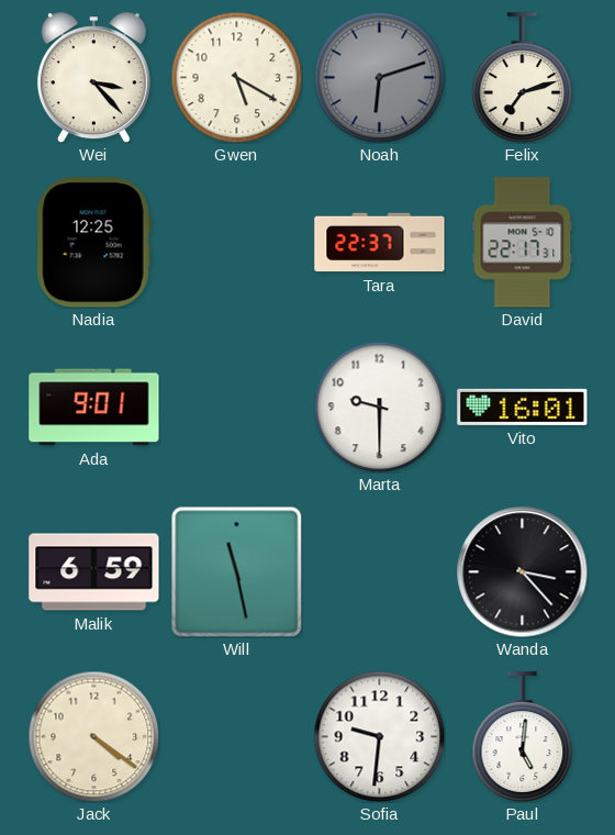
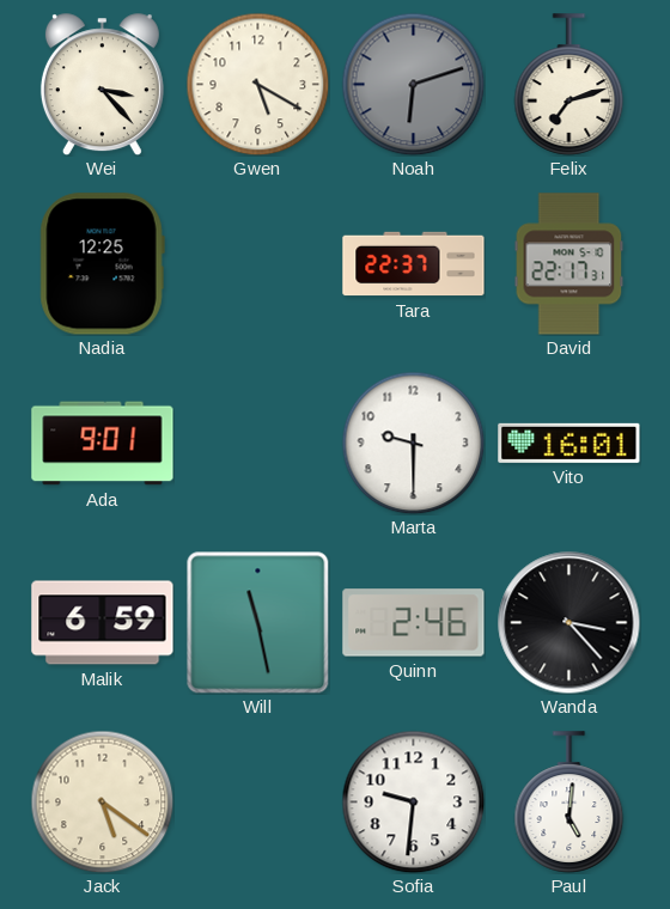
Quinn: none -> 2:46 (414, 623)
Jack: 4:21 -> 5:21 (102, 801)
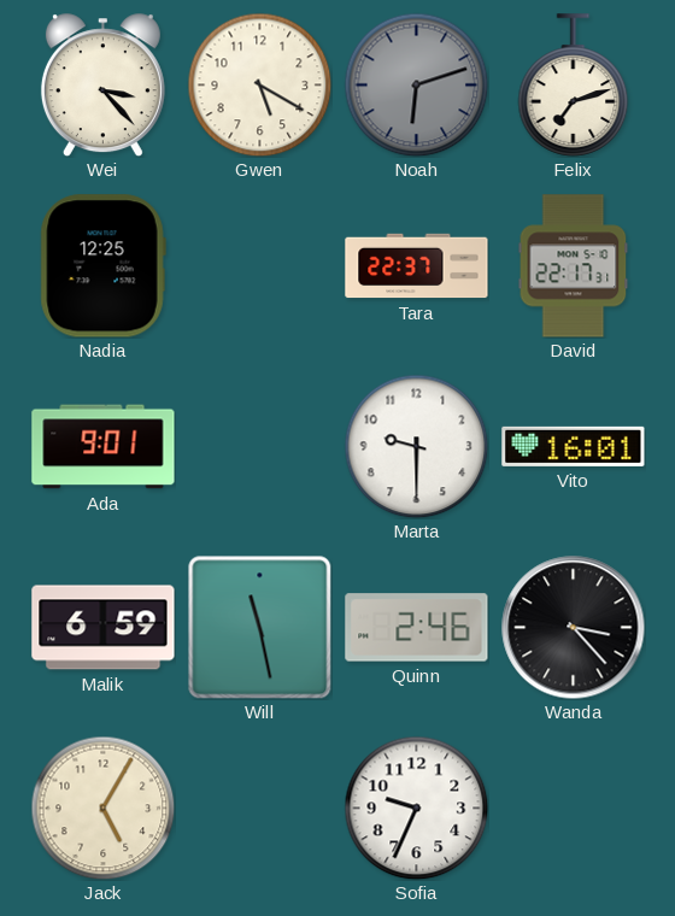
Jack: 5:21 -> 5:05 (102, 808)
Sofia: 9:31 -> 9:34 (416, 808)
Paul: 5:01 -> none (569, 803)
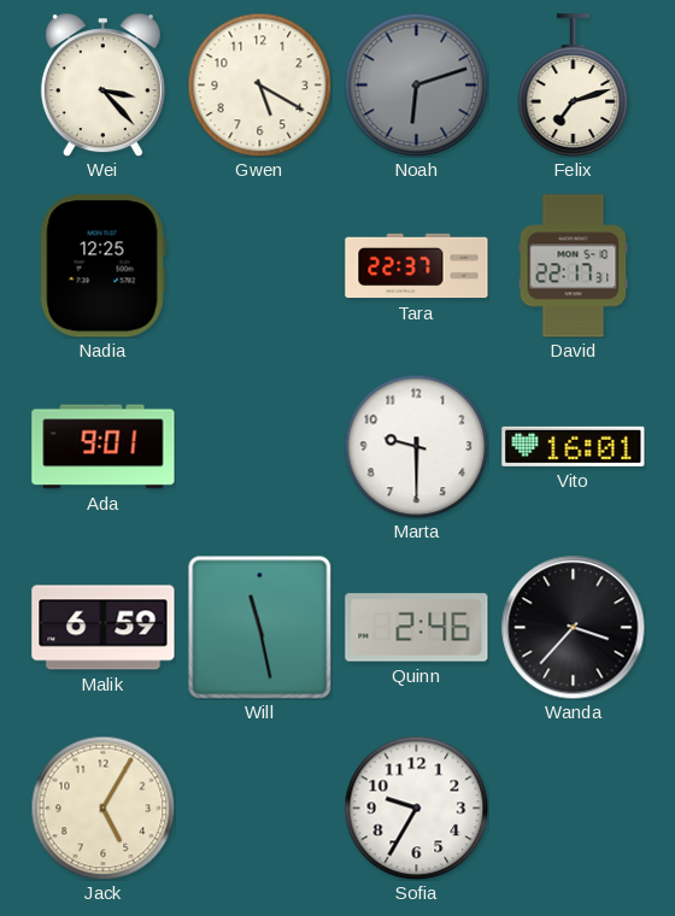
Wanda: 3:23 -> 3:37 (574, 628)
Sofia: 9:34 -> 9:35 (416, 808)
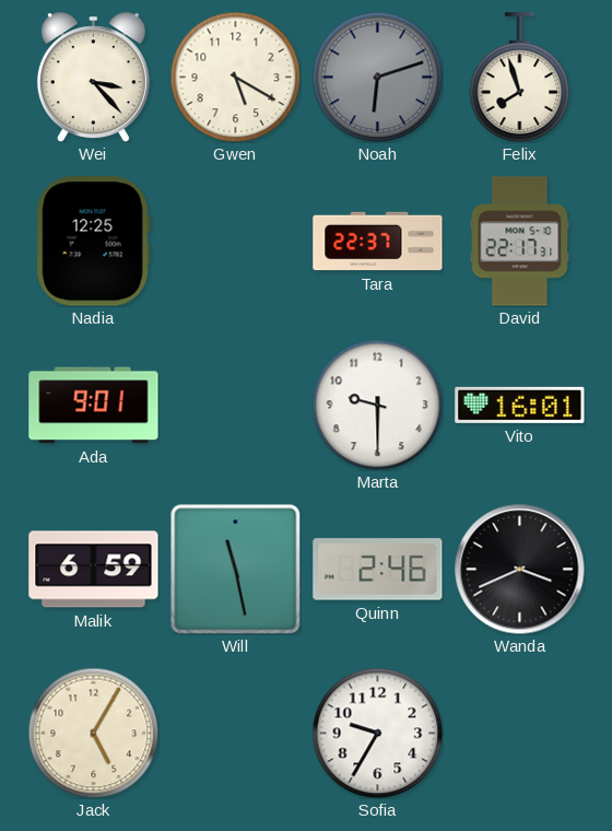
Felix: 7:12 -> 7:57 (520, 78)
Wanda: 3:37 -> 3:41 (520, 570)
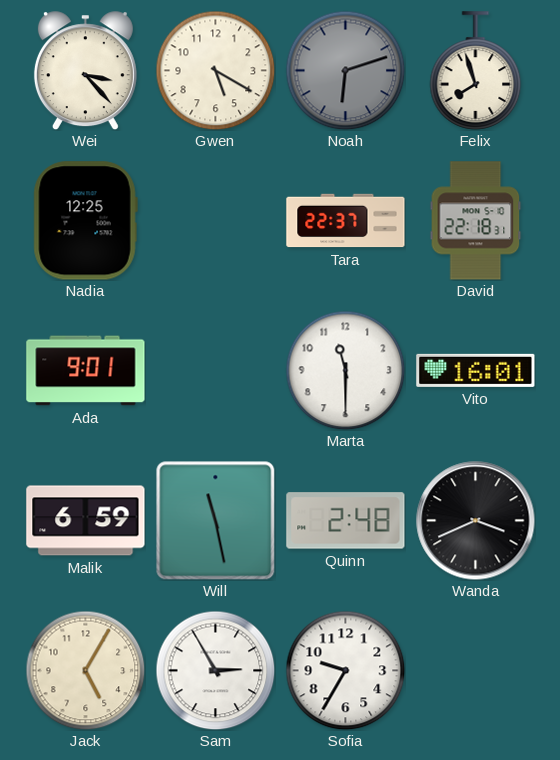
David: 22:17 -> 22:18 (476, 221)
Marta: 9:30 -> 11:30 (345, 370)
Quinn: 2:46 -> 2:48 (346, 521)
Sam: none -> 2:55 (215, 670)
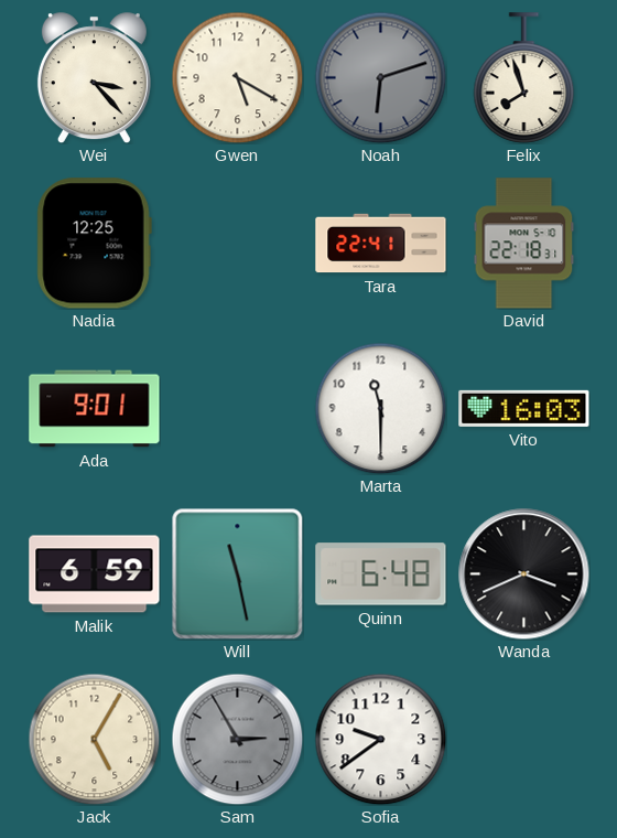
Tara: 22:37 -> 22:41 (381, 244)
Vito: 16:01 -> 16:03 (524, 408)
Quinn: 2:48 -> 6:48 (381, 574)
Sam dial: white -> grey (237, 739)
Sofia: 9:35 -> 9:39 (380, 739)
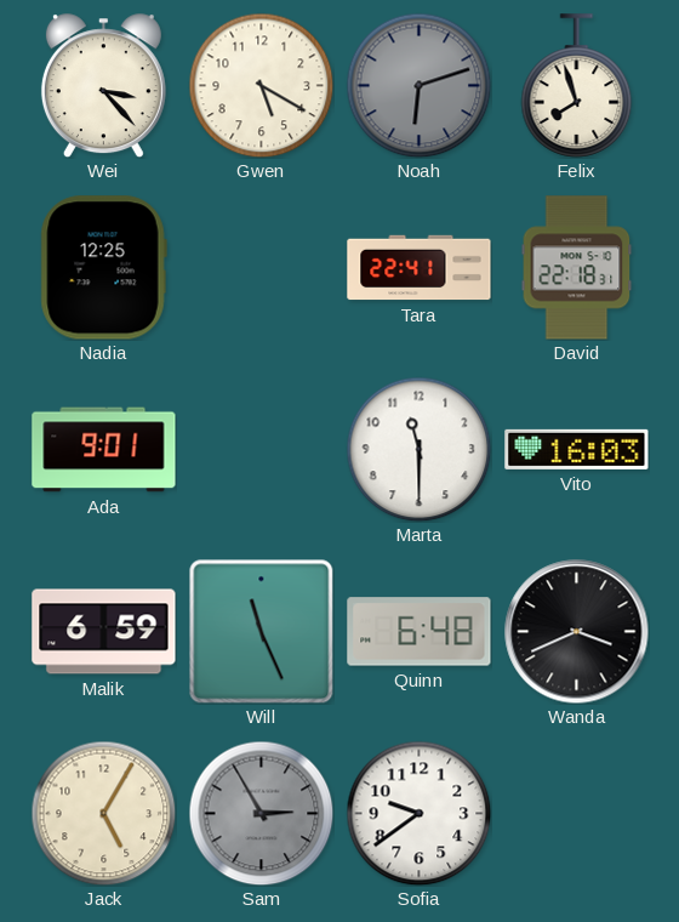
Will: 11:28 -> 11:26 (261, 631)
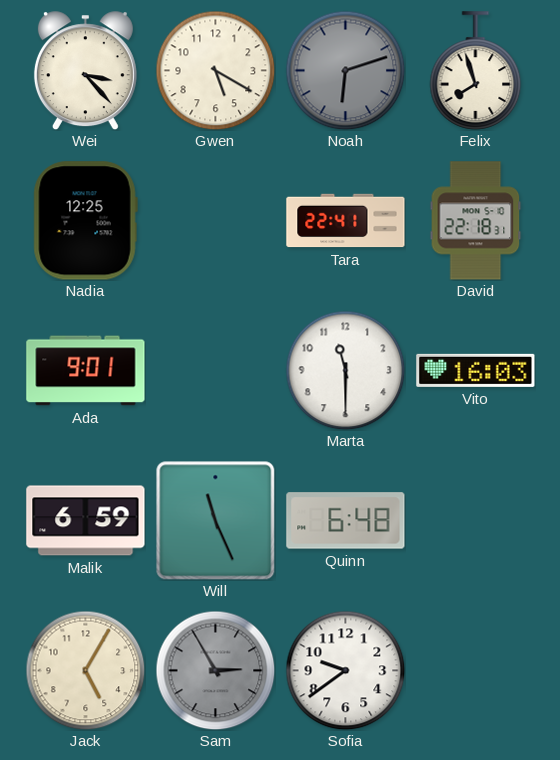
Wanda: 3:41 -> none (577, 632)
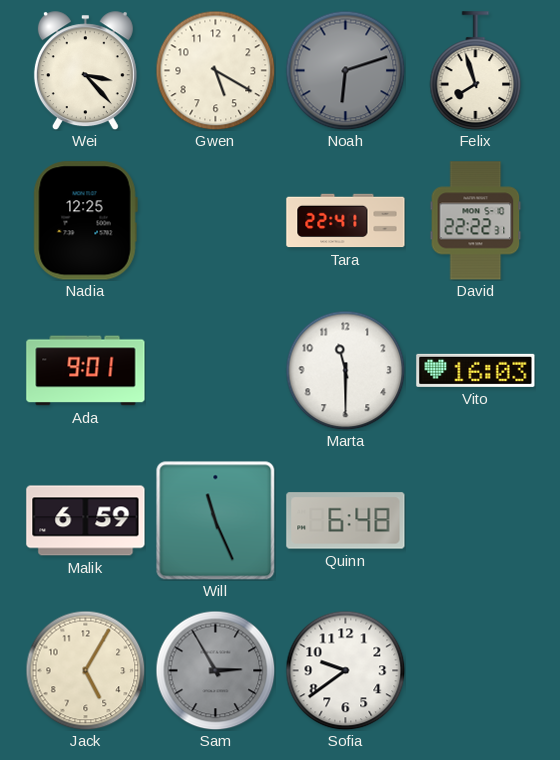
David: 22:18 -> 22:22 (476, 221)
